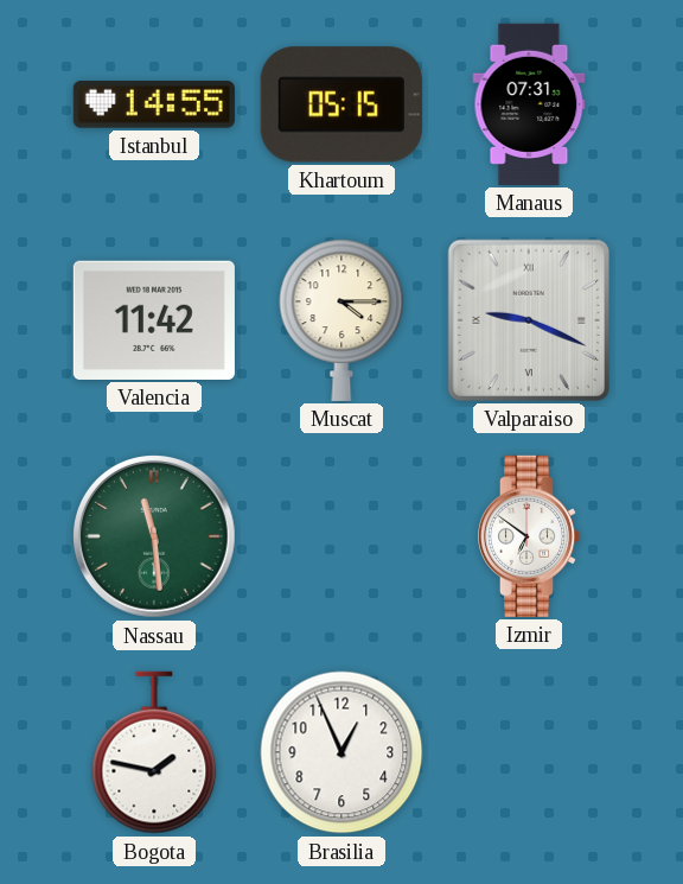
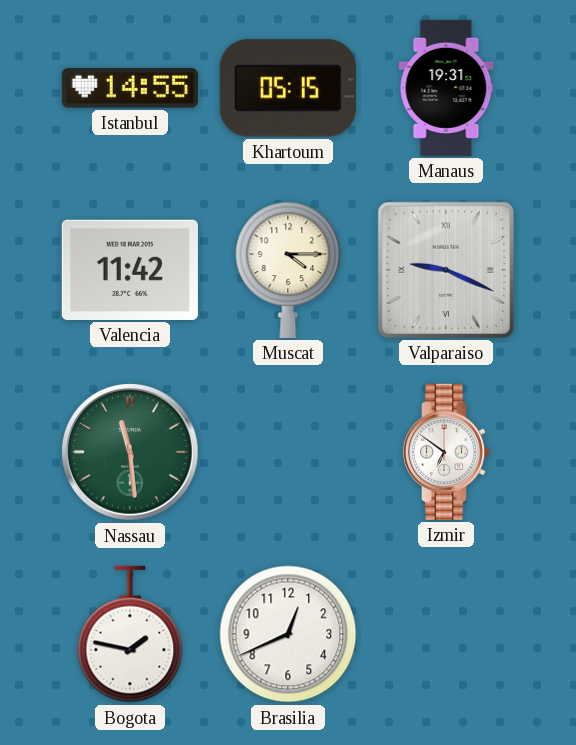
Manaus: 07:31 -> 19:31 (446, 88)
Brasilia: 12:56 -> 12:41 (288, 634)
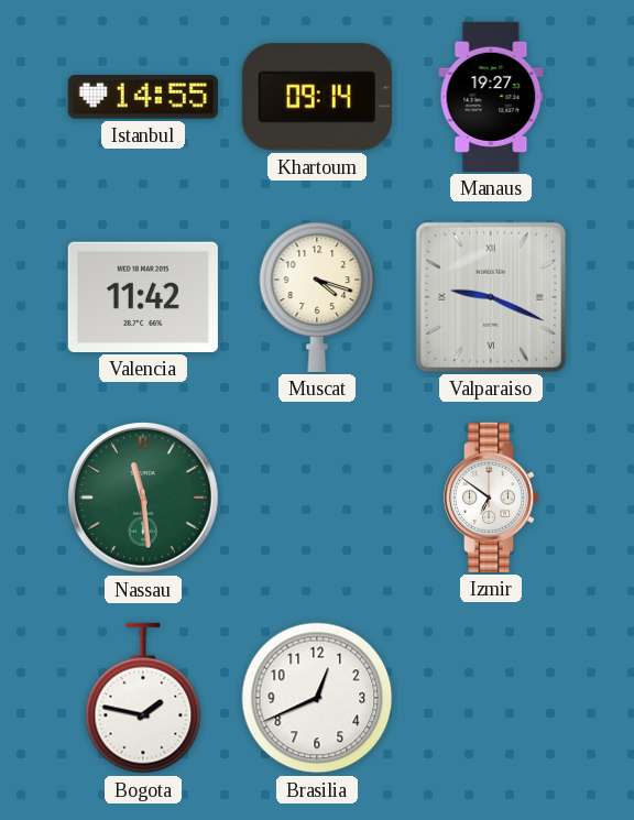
Khartoum: 05:15 -> 09:14 (317, 97)
Manaus: 19:31 -> 19:27 (491, 97)
Muscat: 4:15 -> 4:18 (317, 297)
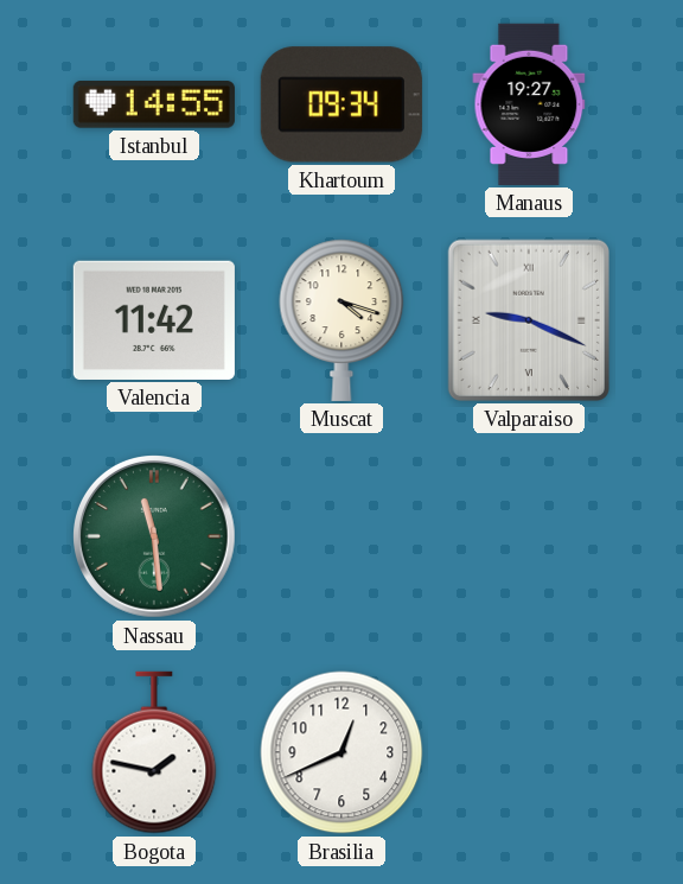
Khartoum: 09:14 -> 09:34 (341, 104)
Izmir: 6:51 -> none (491, 498)
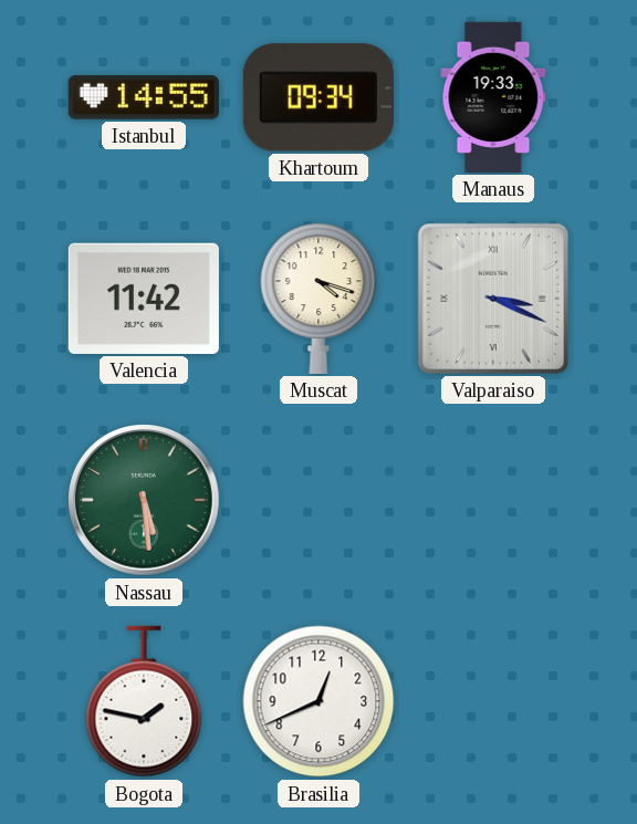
Manaus: 19:27 -> 19:33 (493, 97)
Valparaiso: 9:19 -> 3:19 (493, 299)
Nassau: 11:29 -> 5:29 (145, 501)
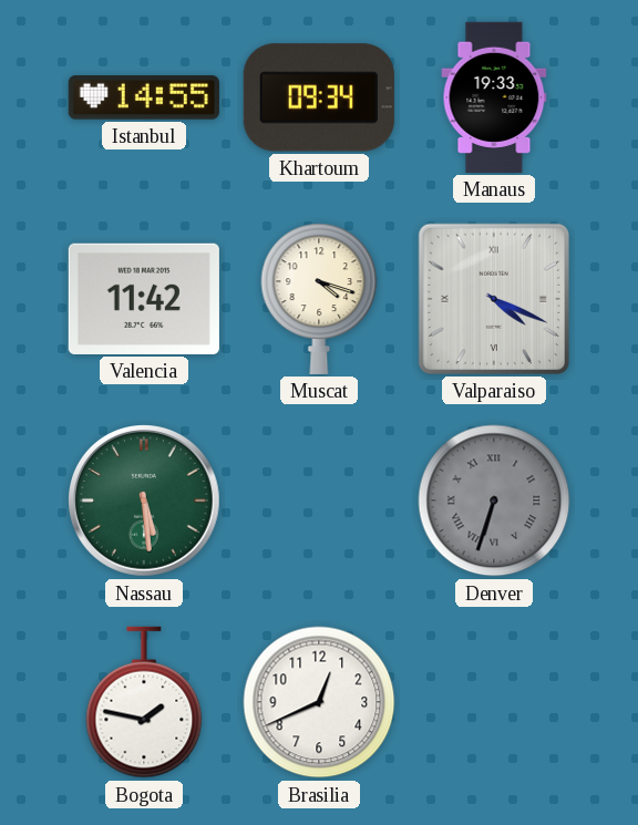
Valparaiso: 3:19 -> 4:19 (494, 299)
Denver: none -> 6:33 (494, 501)
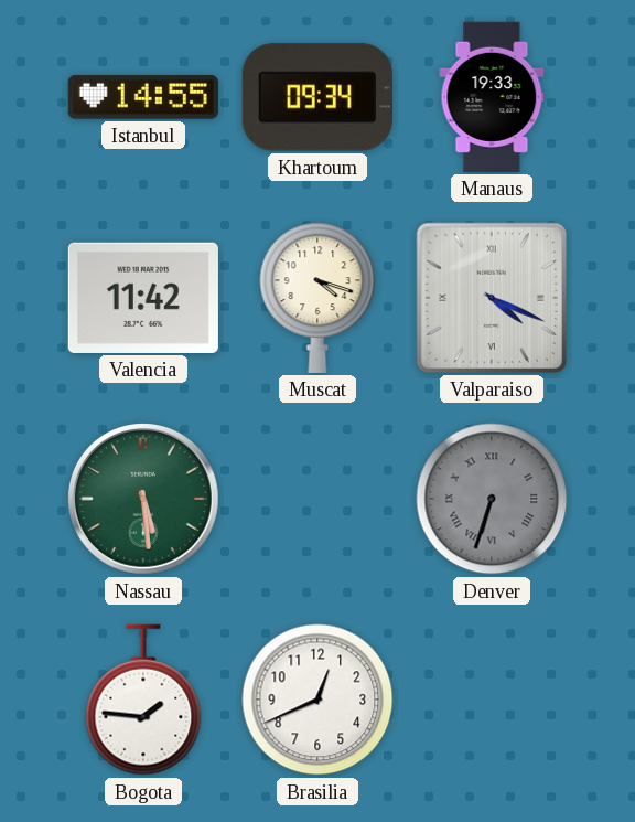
Bogota: 1:47 -> 1:46 (143, 700)
